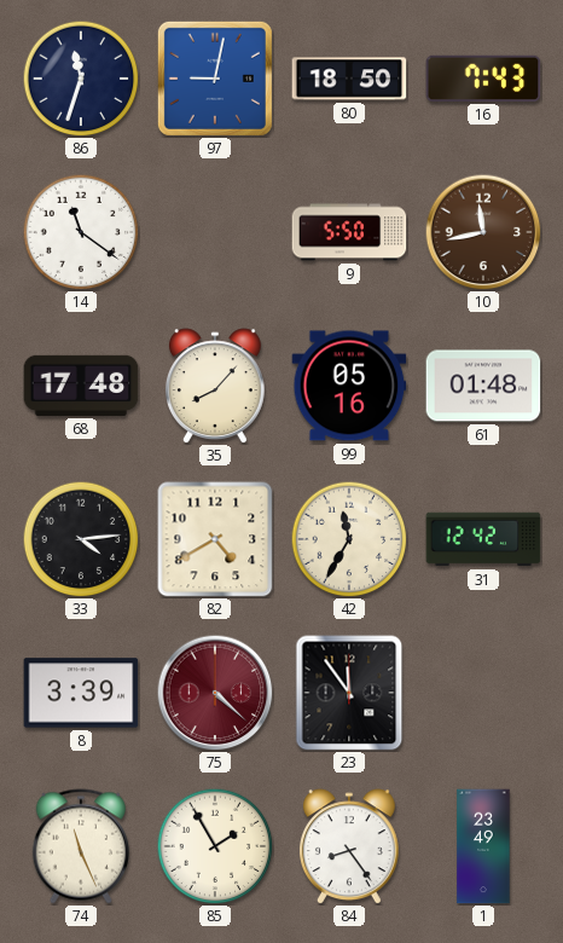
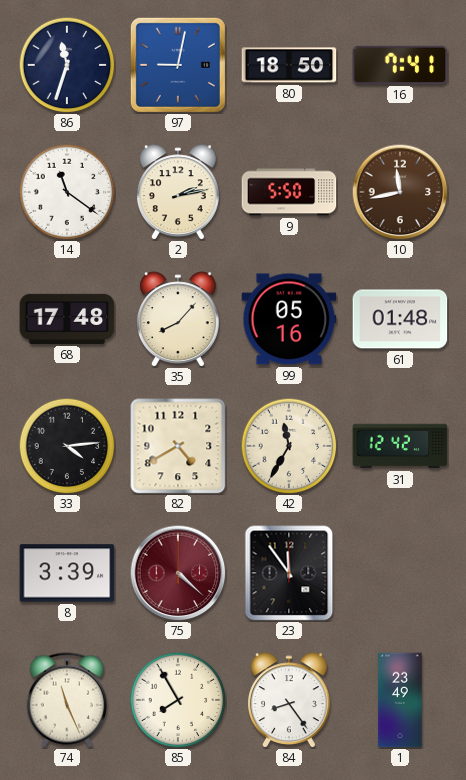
16: 7:43 -> 7:41 (400, 65)
2: none -> 2:13 (178, 192)
85: 1:55 -> 7:55 (178, 700)
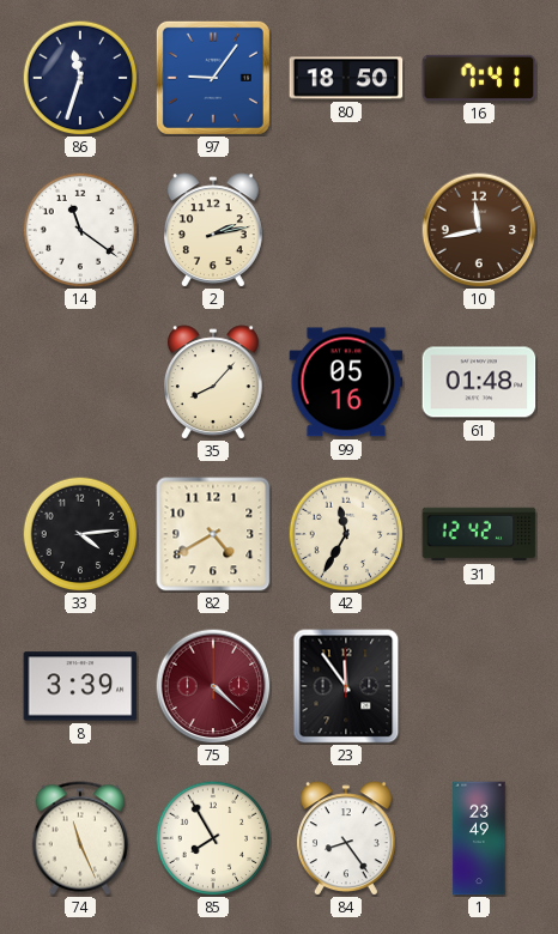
97: 9:02 -> 9:06 (213, 78)
9: 5:50 -> none (289, 192)
68: 17:48 -> none (67, 319)
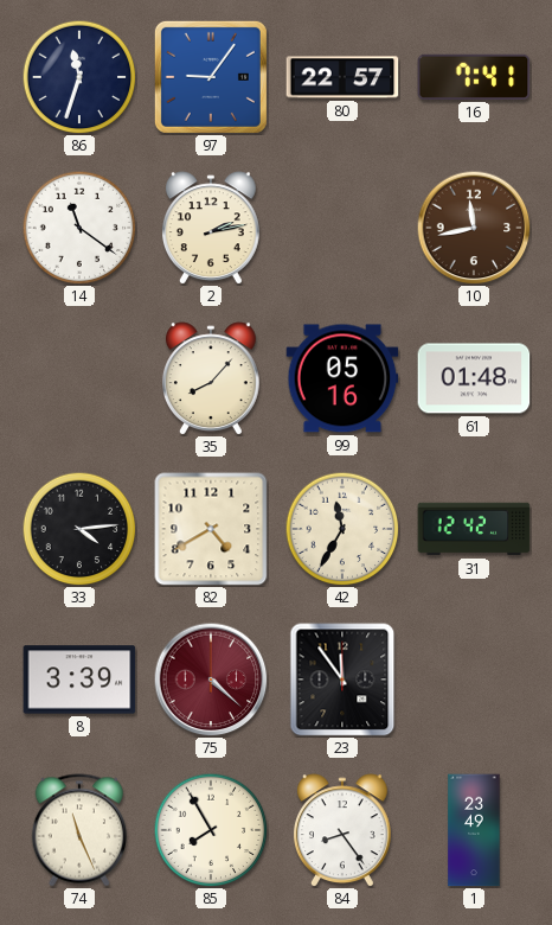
80: 18:50 -> 22:57 (342, 77)
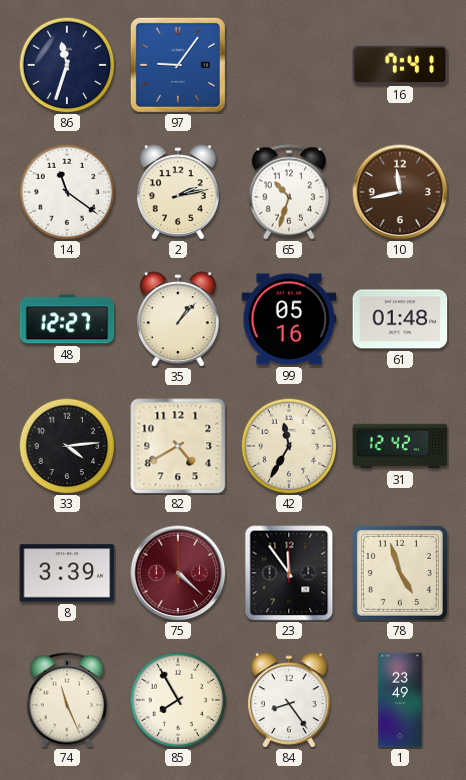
80: 22:57 -> none (342, 77)
65: none -> 10:33 (288, 192)
48: none -> 12:27 (67, 319)
35: 8:07 -> 1:07 (178, 319)
78: none -> 4:57 (400, 573)
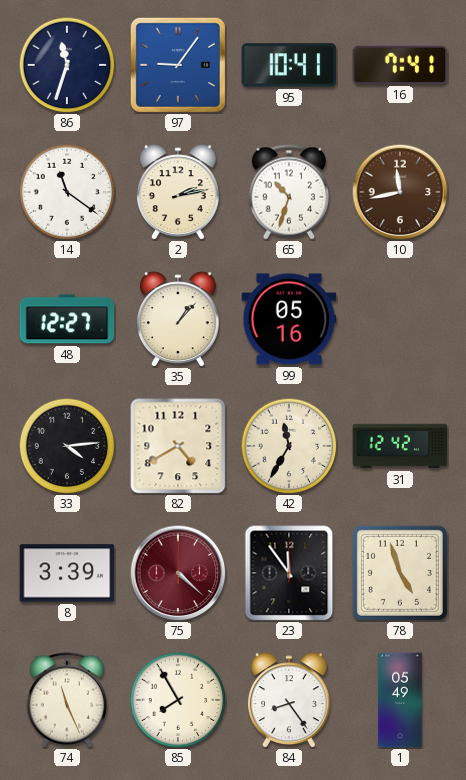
95: none -> 10:41 (289, 65)
61: 01:48 -> none (400, 319)
1: 23:49 -> 05:49 (400, 700)
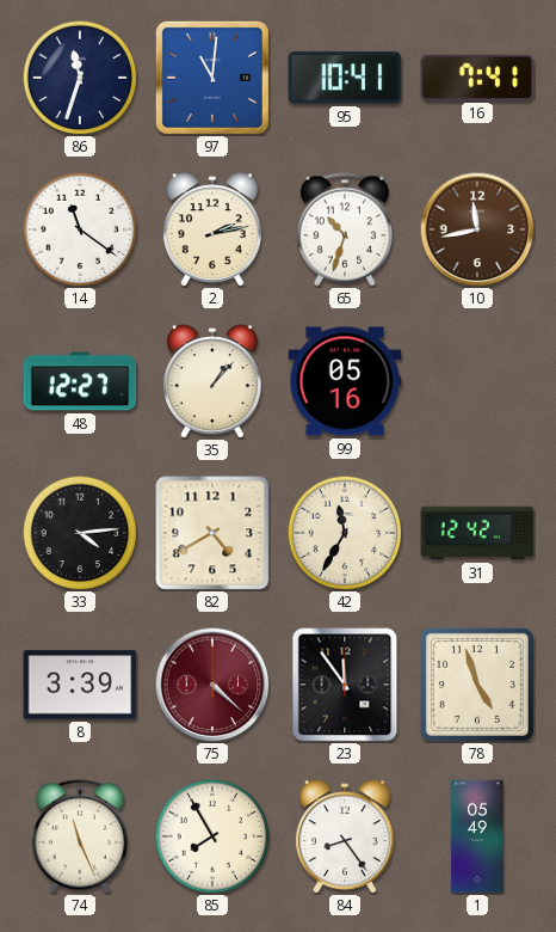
97: 9:06 -> 11:01 (212, 78)
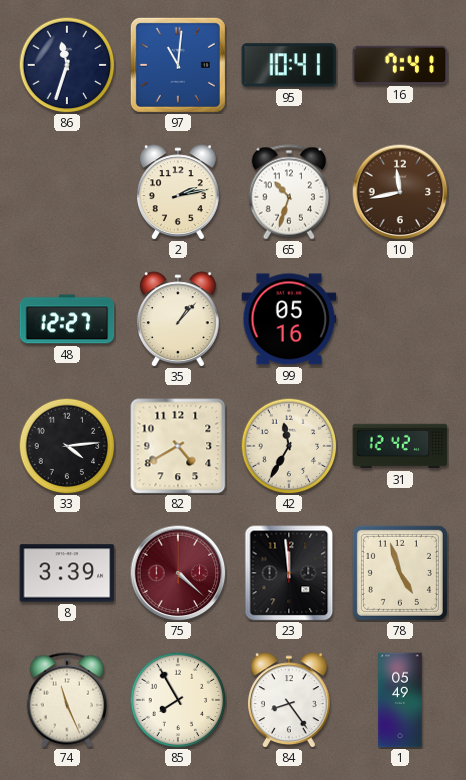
14: 11:21 -> none (80, 229)
23: 11:54 -> 11:59 (289, 573)
